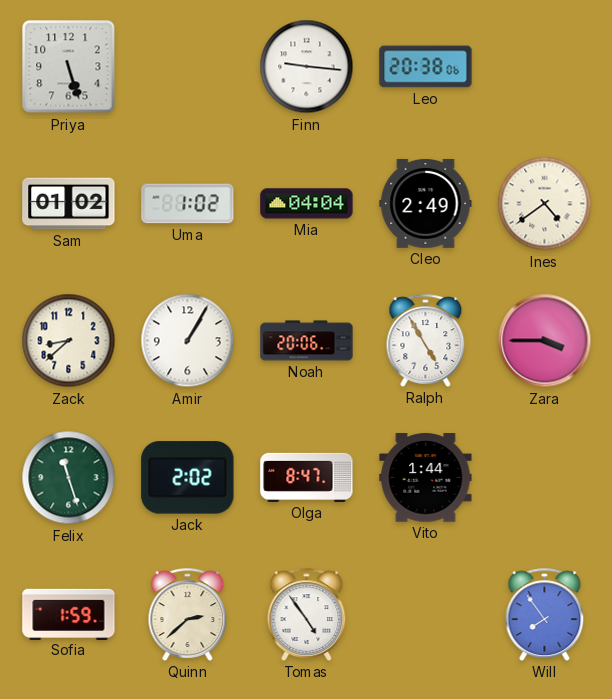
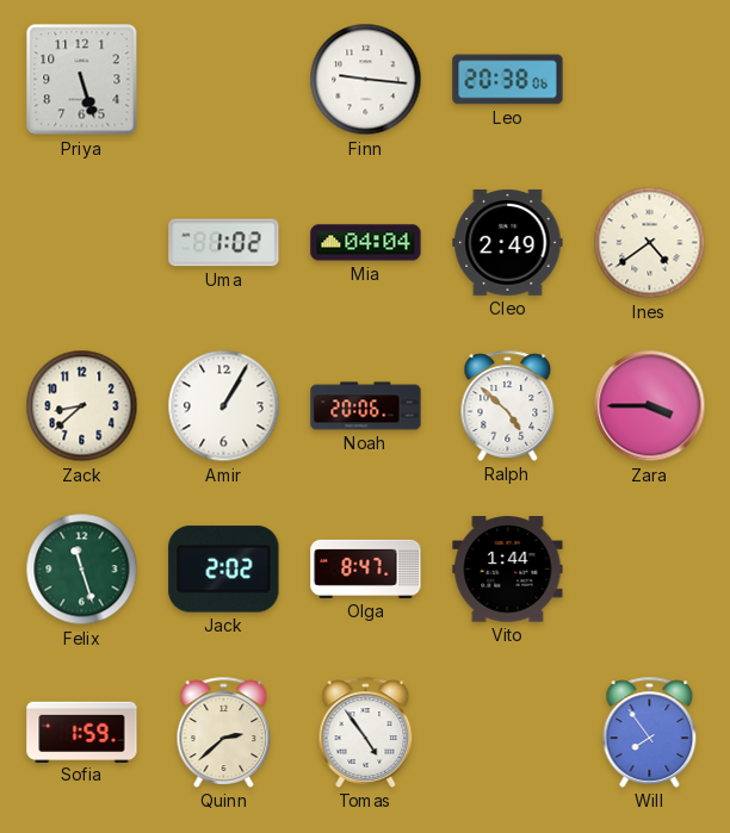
Sam: 01:02 -> none (69, 204)
Ralph: 4:55 -> 4:52 (508, 405)
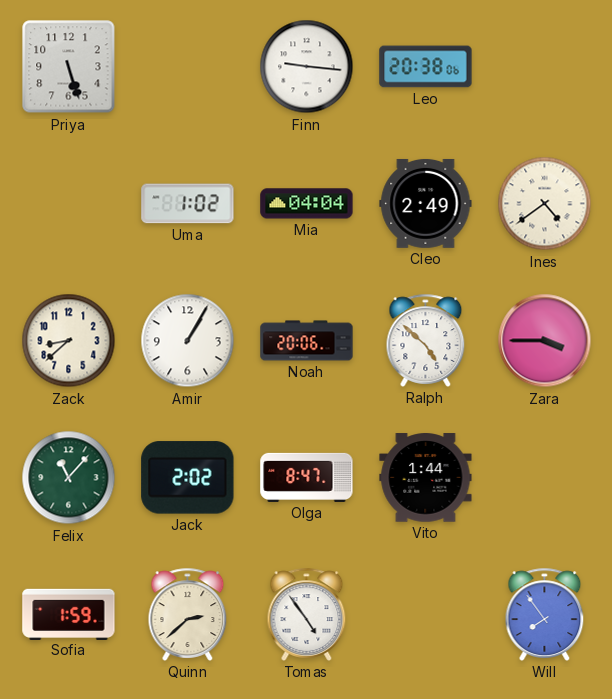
Felix: 11:27 -> 11:07 (69, 478)
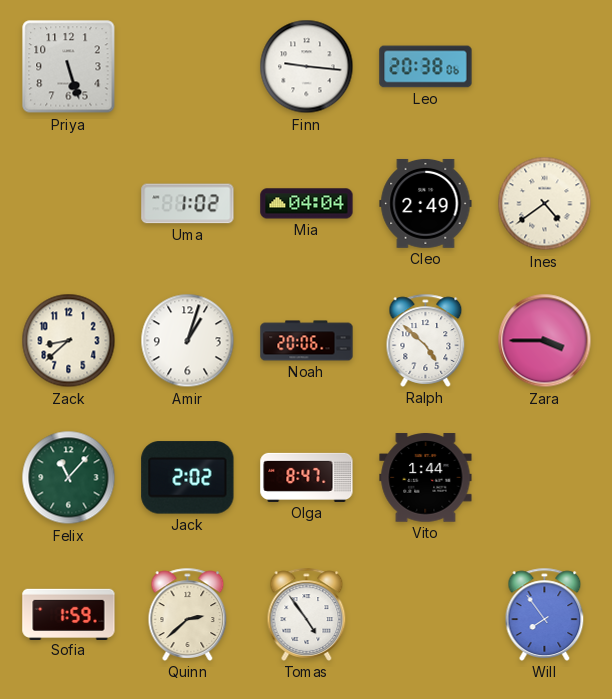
Amir: 1:05 -> 1:03 (188, 341)
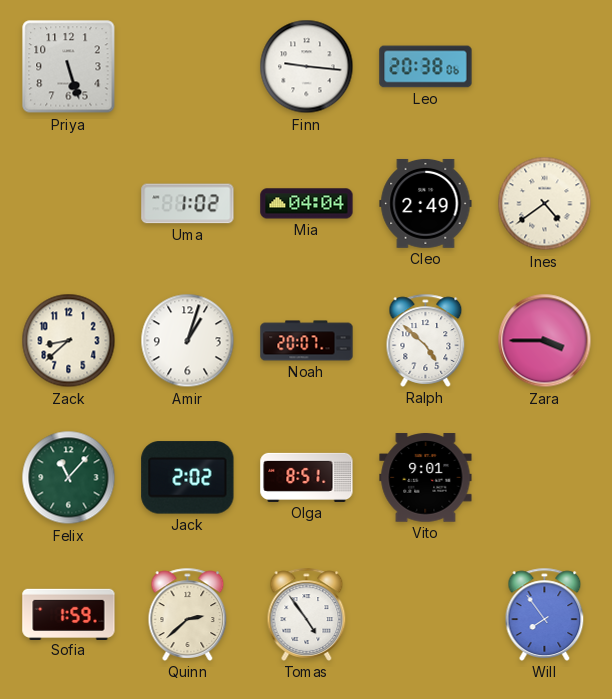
Noah: 20:06 -> 20:07 (307, 341)
Olga: 8:47 -> 8:51 (307, 477)
Vito: 1:44 -> 9:01 (426, 478)
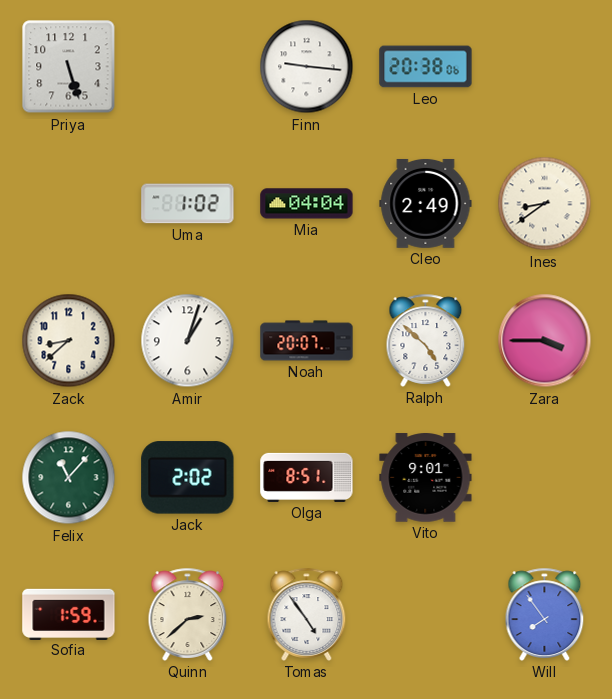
Ines: 4:39 -> 8:39 (545, 204)
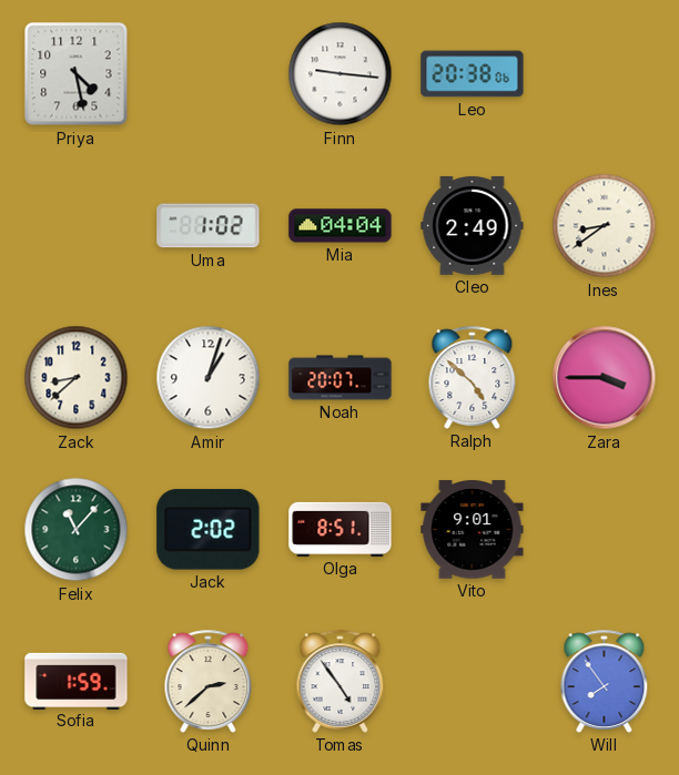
Priya: 5:27 -> 4:28 (77, 74)
